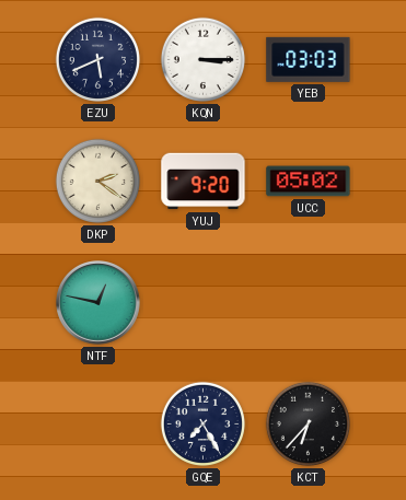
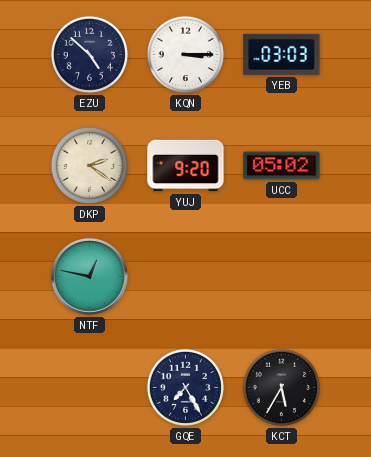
EZU: 5:41 -> 4:52 (89, 54)
KCT: 6:37 -> 5:35 (281, 387)
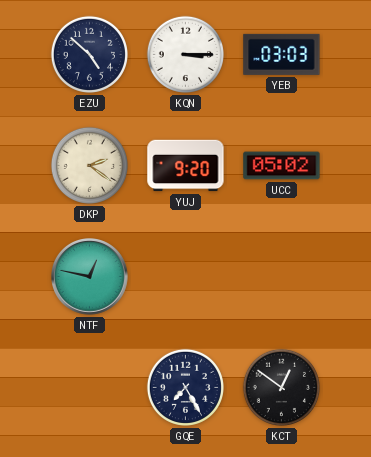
KCT: 5:35 -> 12:51 (281, 387)
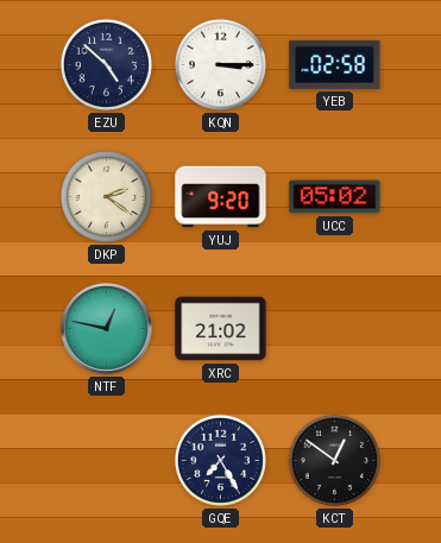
YEB: 03:03 -> 02:58 (335, 64)
XRC: none -> 21:02 (221, 329)
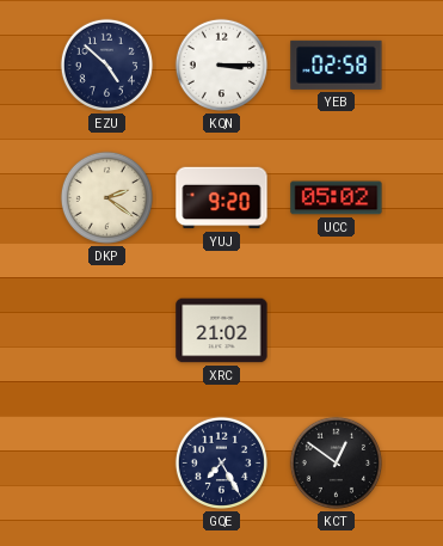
NTF: 12:47 -> none (107, 329)
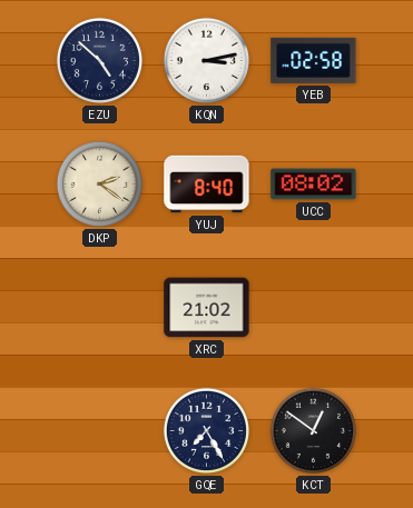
KQN: 3:15 -> 3:13 (206, 60)
YUJ: 9:20 -> 8:40 (207, 185)
UCC: 05:02 -> 08:02 (314, 185)
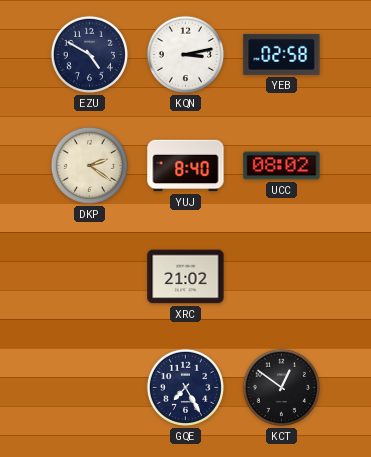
EZU: 4:52 -> 4:50 (89, 54)
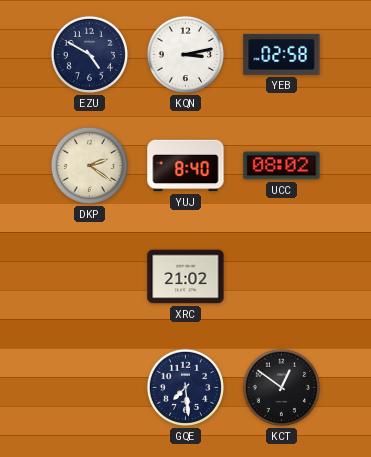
GQE: 7:25 -> 7:29 (185, 387)
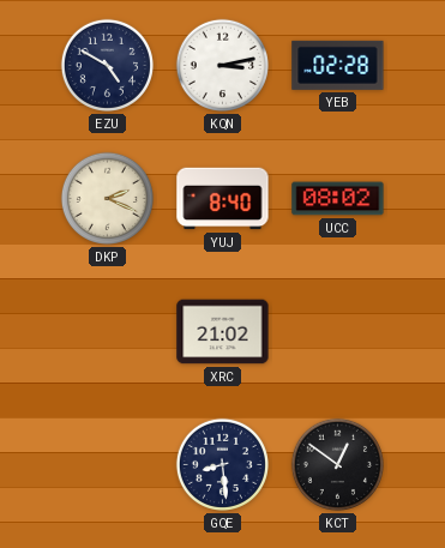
YEB: 02:58 -> 02:28 (338, 65)
DKP: 2:21 -> 2:19 (107, 198)
GQE: 7:29 -> 8:29 (222, 464)
